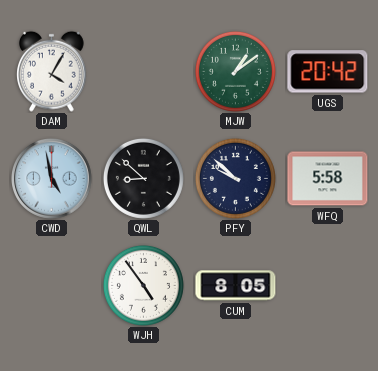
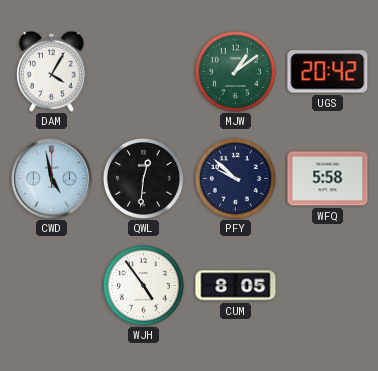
QWL: 8:52 -> 12:31 (143, 178)
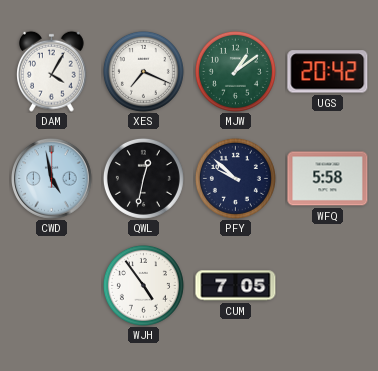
XES: none -> 7:19 (143, 71)
QWL: 12:31 -> 12:32 (143, 178)
CUM: 8:05 -> 7:05 (236, 286)
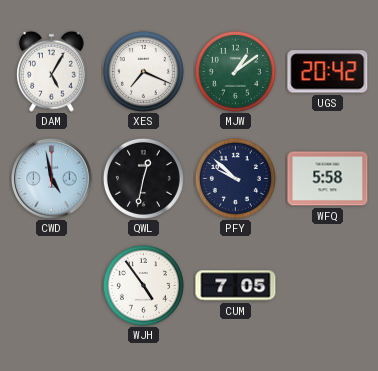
DAM: 4:05 -> 5:05 (52, 71)
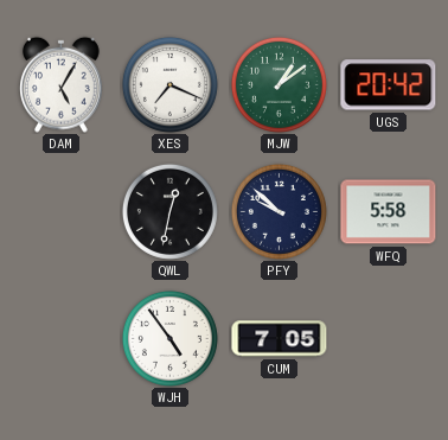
CWD: 4:58 -> none (52, 179)
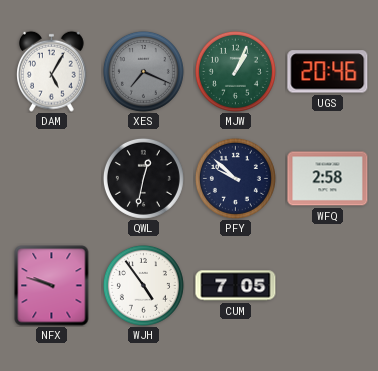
XES dial: white -> grey (143, 71)
MJW: 1:09 -> 1:04 (235, 71)
UGS: 20:42 -> 20:46 (328, 72)
WFQ: 5:58 -> 2:58 (328, 179)
NFX: none -> 9:48 (52, 286)
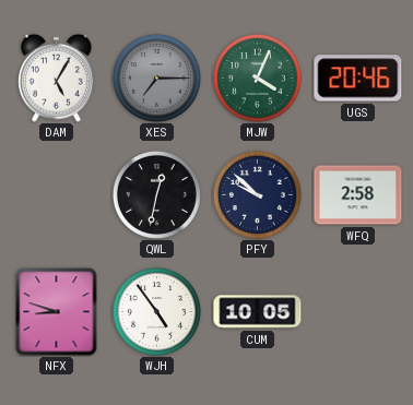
XES: 7:19 -> 7:15 (156, 78)
MJW: 1:04 -> 4:04 (257, 78)
NFX: 9:48 -> 8:48 (57, 312)
CUM: 7:05 -> 10:05 (258, 312)
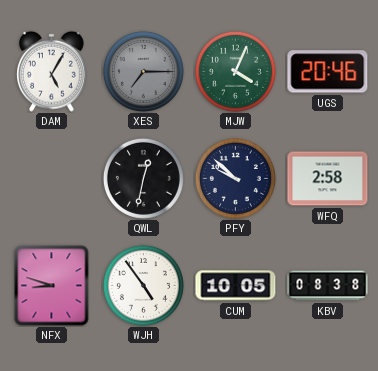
KBV: none -> 08:38 (328, 286)
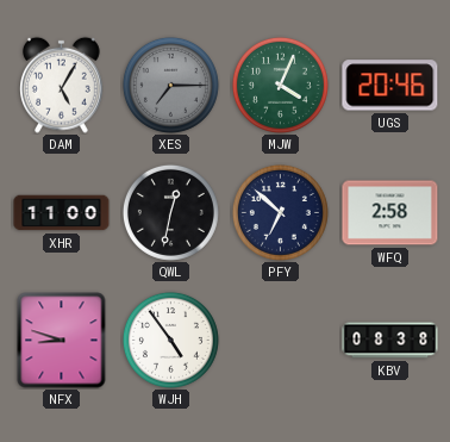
XHR: none -> 11:00 (62, 213)
PFY: 9:52 -> 6:52 (280, 212)
CUM: 10:05 -> none (236, 286)
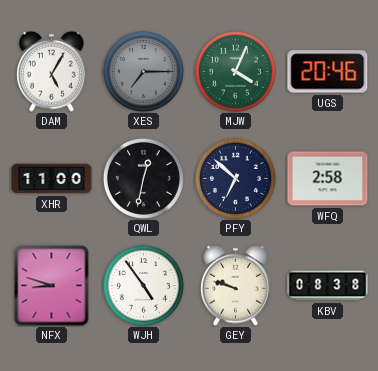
GEY: none -> 9:48 (236, 285)
